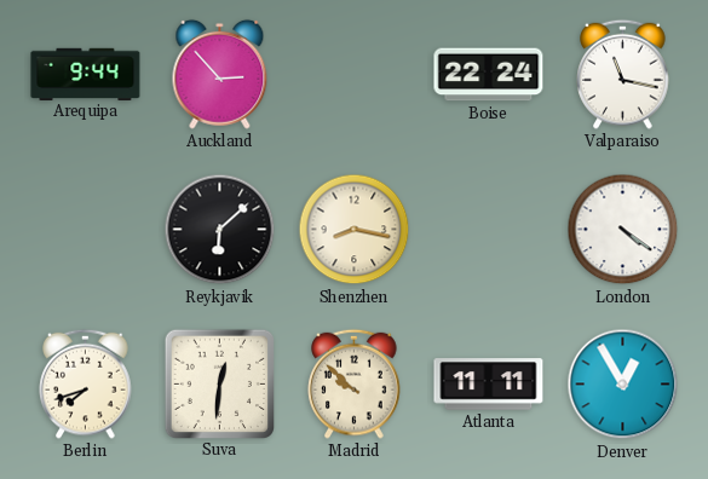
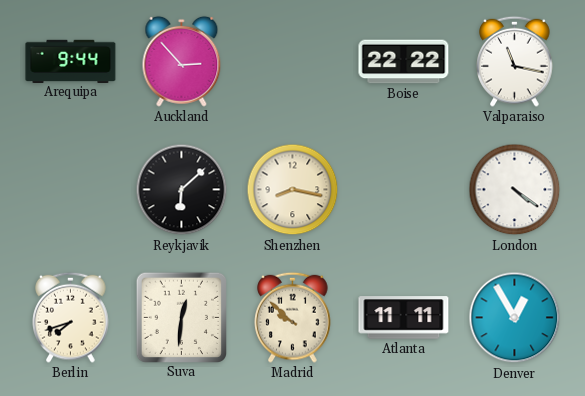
Boise: 22:24 -> 22:22 (404, 62)
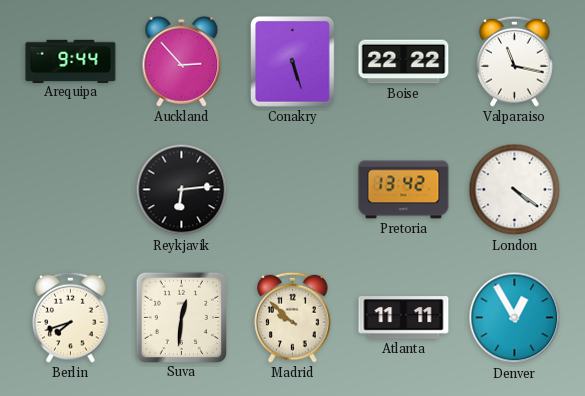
Conakry: none -> 5:27 (293, 62)
Reykjavik: 6:08 -> 6:14 (182, 190)
Shenzhen: 8:17 -> none (293, 190)
Pretoria: none -> 13:42 (404, 190)
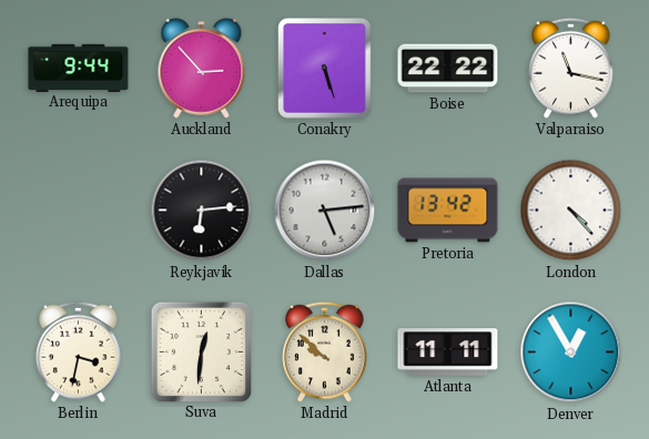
Dallas: none -> 5:14 (325, 211)
London: 4:21 -> 4:23 (571, 211)
Berlin: 7:42 -> 3:32 (79, 351)
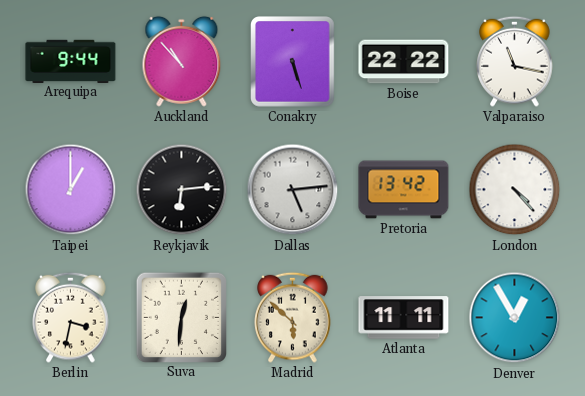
Auckland: 2:53 -> 10:53 (182, 61)
Taipei: none -> 1:00 (71, 190)
Madrid: 9:52 -> 5:52 (293, 317)
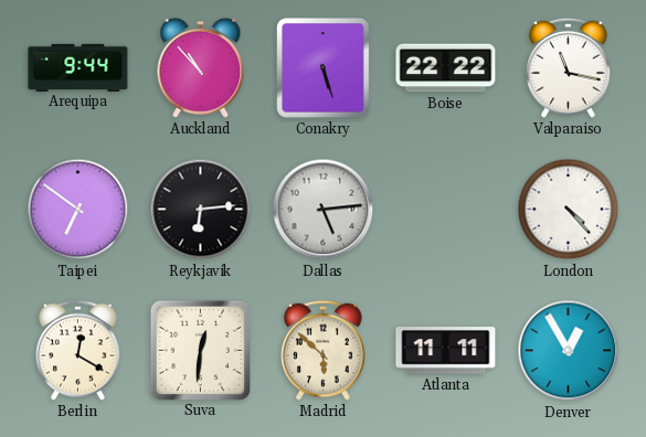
Taipei: 1:00 -> 6:51 (78, 210)
Pretoria: 13:42 -> none (404, 190)
Berlin: 3:32 -> 12:20 (78, 350)
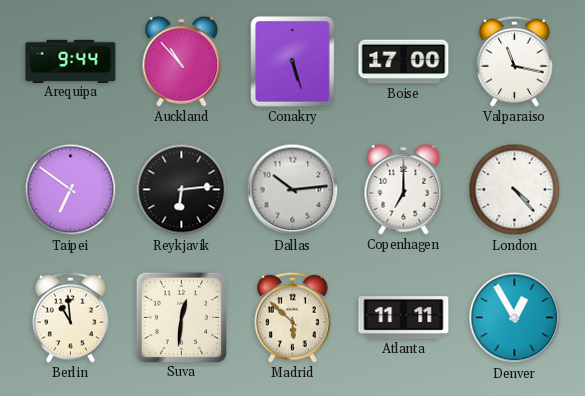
Boise: 22:22 -> 17:00 (404, 62)
Dallas: 5:14 -> 10:14 (293, 190)
Copenhagen: none -> 7:00 (404, 189)
Berlin: 12:20 -> 10:59 (71, 317)
